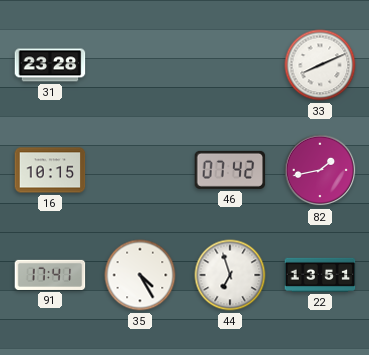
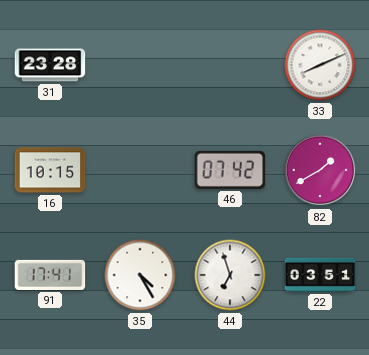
82: 1:43 -> 1:40 (320, 170)
22: 13:51 -> 03:51 (320, 275)
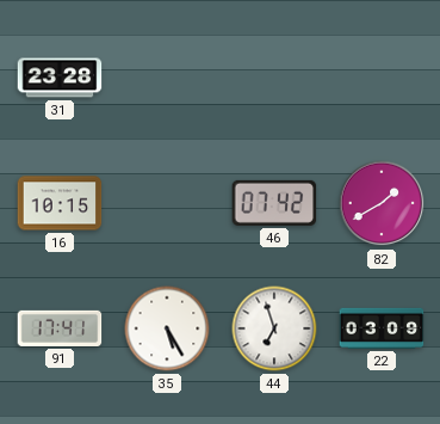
33: 8:11 -> none (320, 65)
35: 4:25 -> 5:25 (167, 328)
22: 03:51 -> 03:09 (382, 328)
